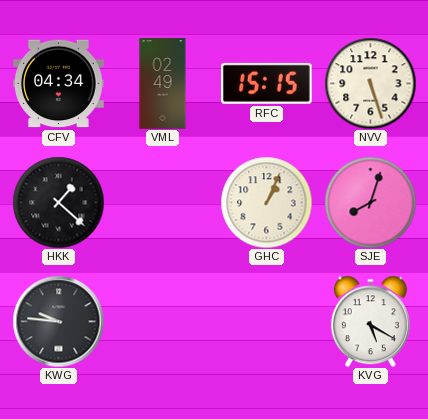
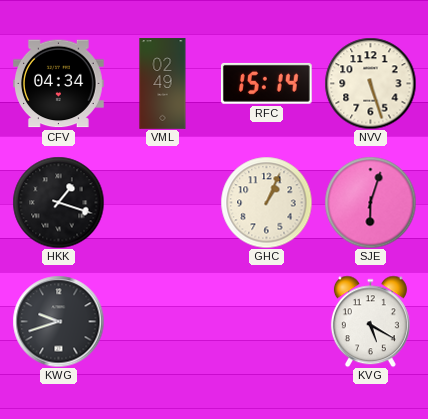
RFC: 15:15 -> 15:14 (266, 83)
HKK: 1:22 -> 1:18 (58, 202)
SJE: 8:03 -> 6:03 (370, 202)
KWG: 9:46 -> 9:42 (58, 321)
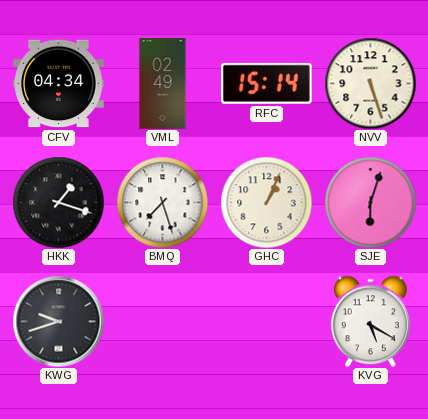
BMQ: none -> 7:27 (162, 202)
